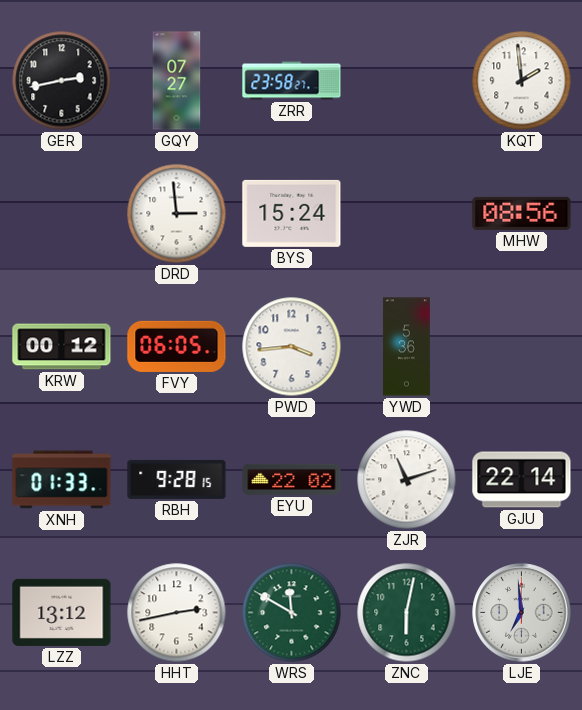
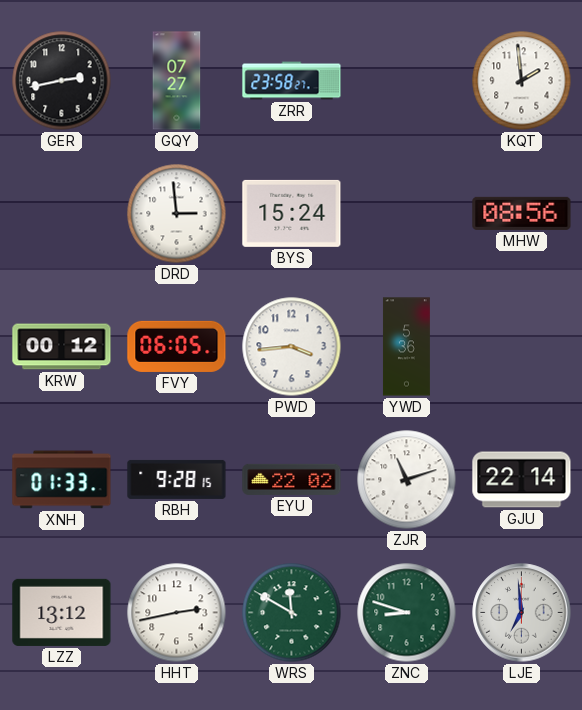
ZNC: 6:02 -> 8:48 (407, 613)
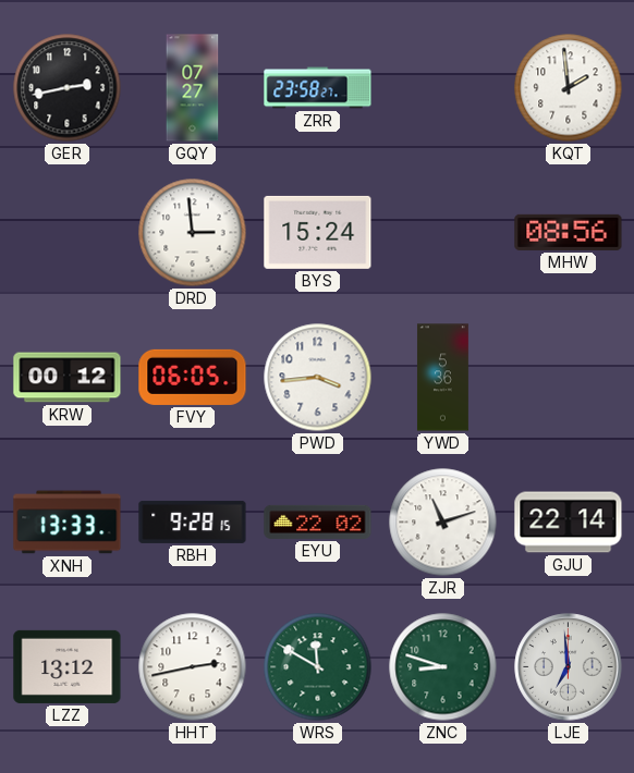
XNH: 01:33 -> 13:33 (68, 523)
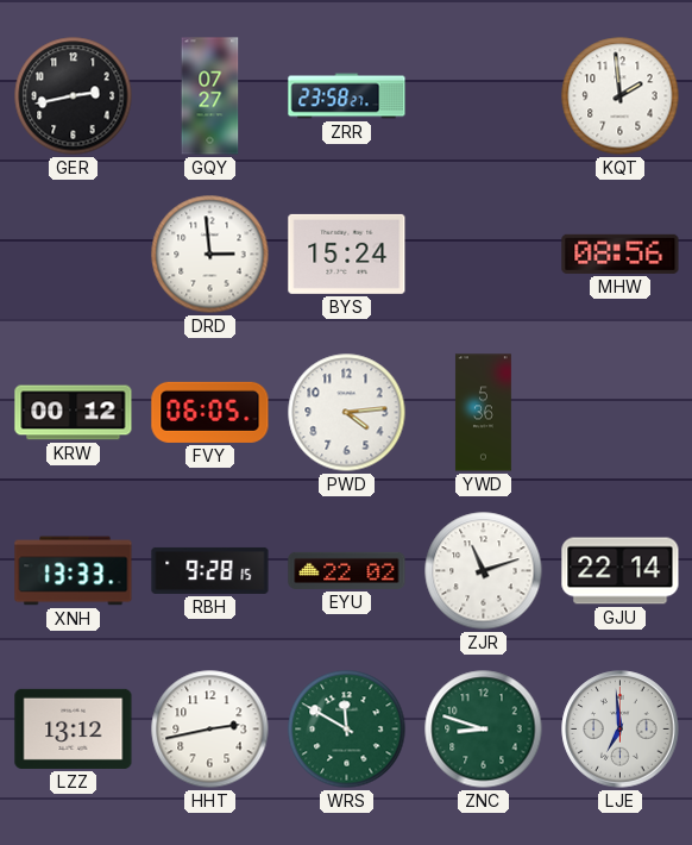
PWD: 3:44 -> 4:14 (347, 413)
